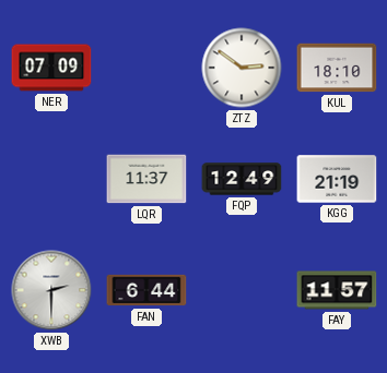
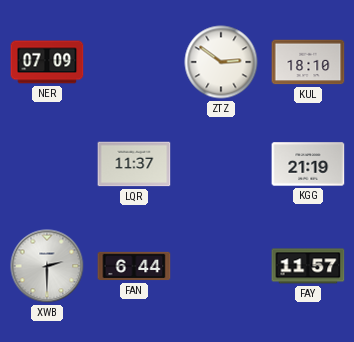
FQP: 12:49 -> none (242, 179)
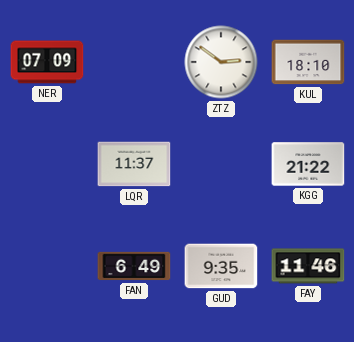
KGG: 21:19 -> 21:22 (308, 164)
XWB: 2:30 -> none (47, 266)
FAN: 6:44 -> 6:49 (134, 266)
GUD: none -> 9:35 (221, 266)
FAY: 11:57 -> 11:46 (308, 266)
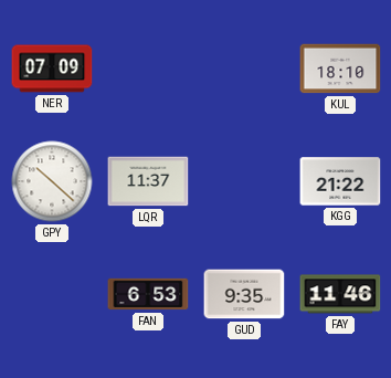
ZTZ: 2:51 -> none (221, 62)
GPY: none -> 10:22 (52, 181)
FAN: 6:49 -> 6:53 (148, 294)
